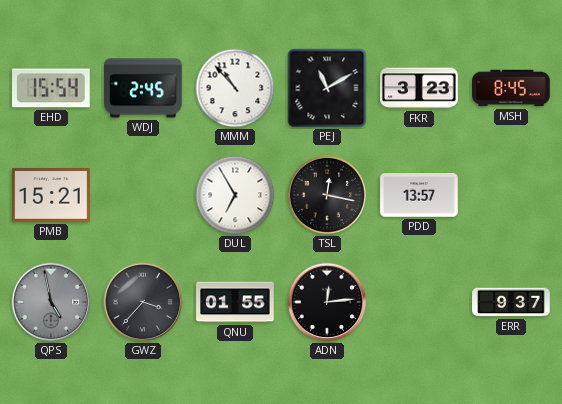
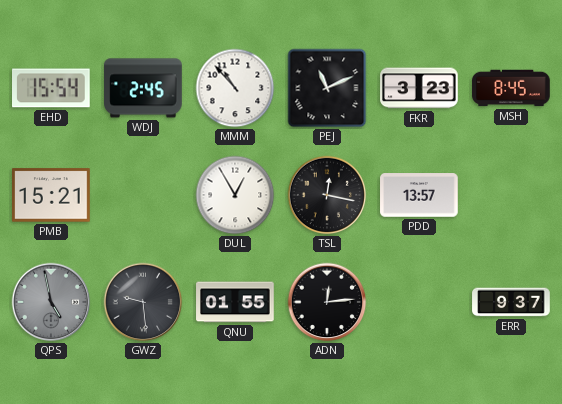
PEJ: 11:10 -> 11:11 (327, 88)
DUL: 6:55 -> 12:55 (235, 195)
GWZ: 3:37 -> 9:29 (143, 302)
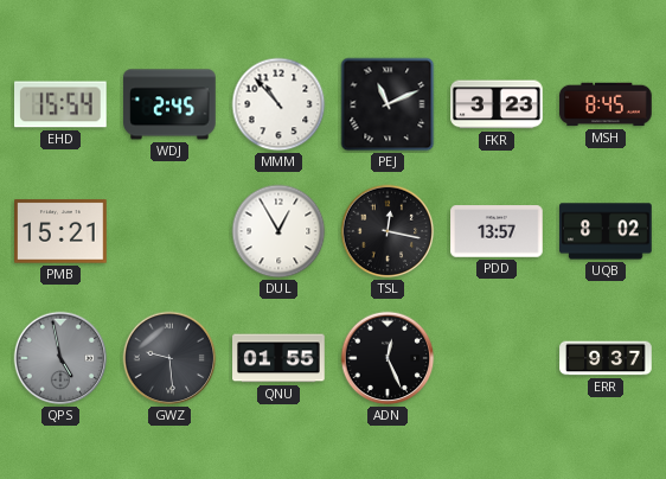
UQB: none -> 8:02 (606, 231)
ADN: 12:14 -> 12:26 (388, 358)
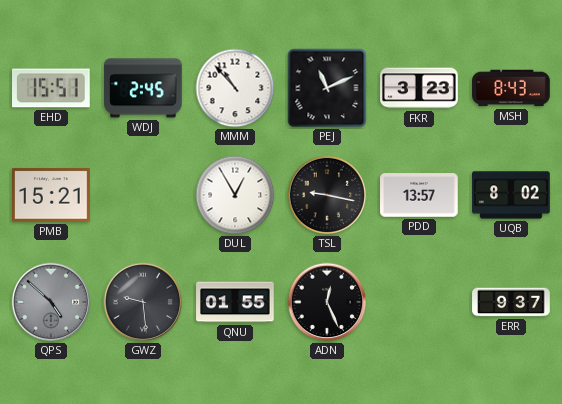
EHD: 15:54 -> 15:51 (52, 88)
MSH: 8:45 -> 8:43 (511, 88)
TSL: 12:17 -> 9:17 (327, 195)
QPS: 4:58 -> 4:52 (51, 302)
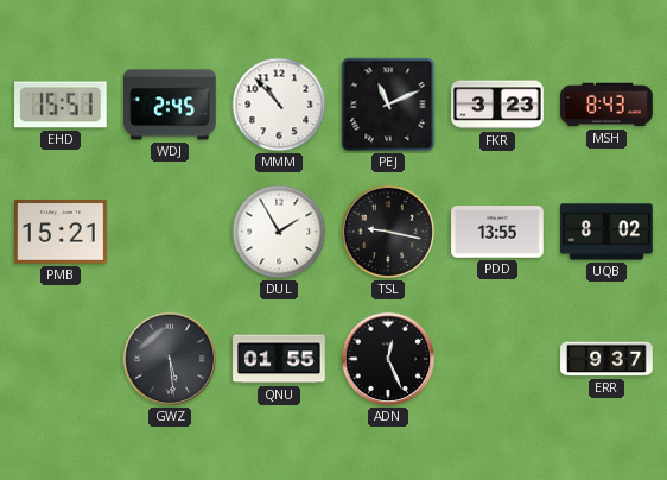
DUL: 12:55 -> 1:55 (279, 232)
PDD: 13:57 -> 13:55 (497, 232)
QPS: 4:52 -> none (51, 302)
GWZ: 9:29 -> 5:29 (170, 359)
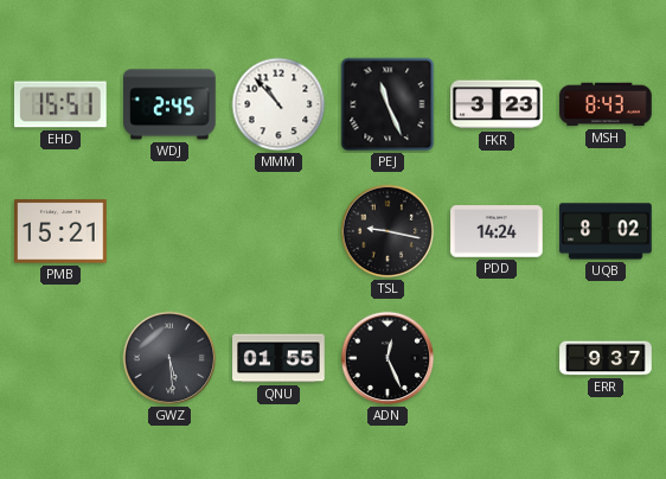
PEJ: 11:11 -> 11:26 (388, 104)
DUL: 1:55 -> none (279, 232)
PDD: 13:55 -> 14:24 (497, 231)
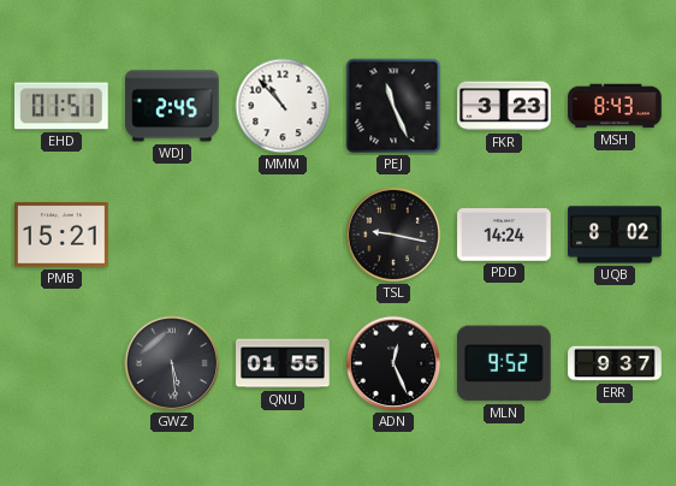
EHD: 15:51 -> 01:51 (63, 106)
MLN: none -> 9:52 (504, 363)
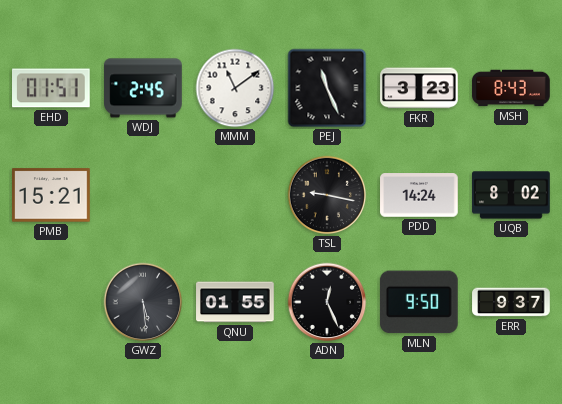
MMM: 10:53 -> 11:09 (235, 88)
MLN: 9:52 -> 9:50 (419, 302)
